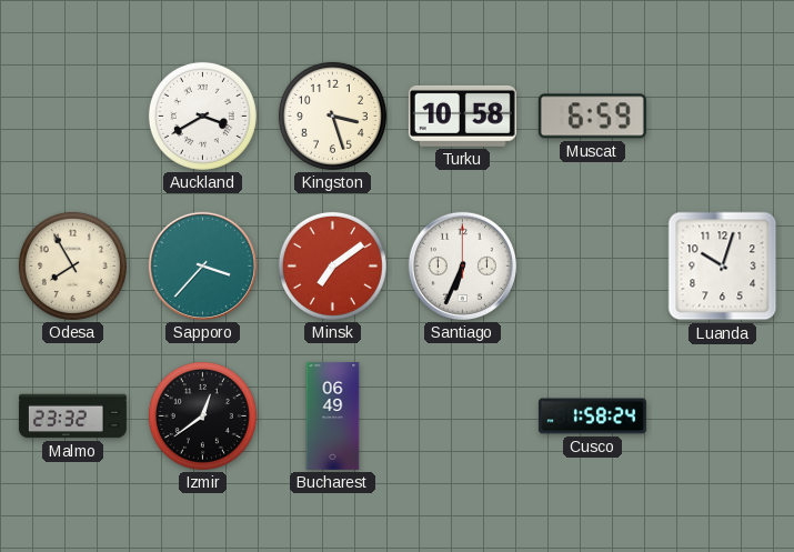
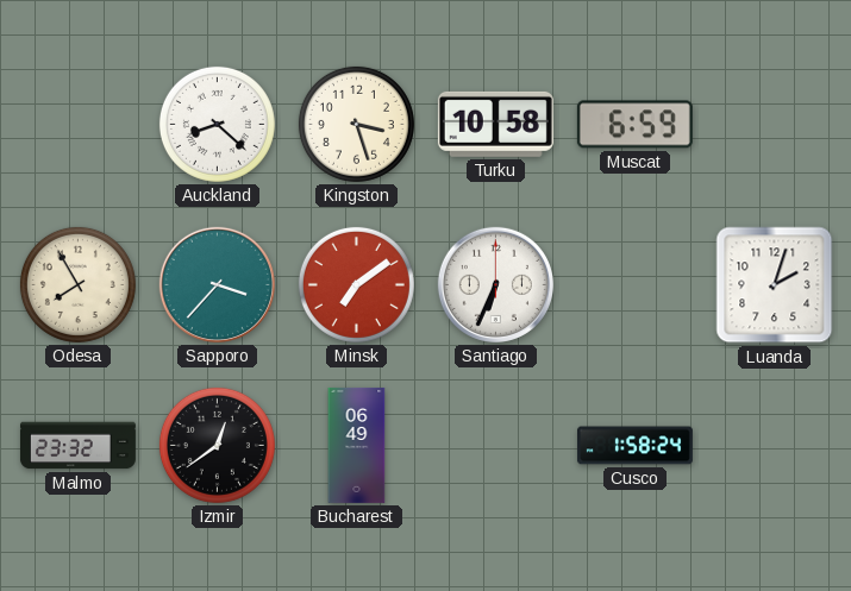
Auckland: 3:40 -> 8:22 (217, 124)
Luanda: 10:03 -> 2:03 (775, 285)
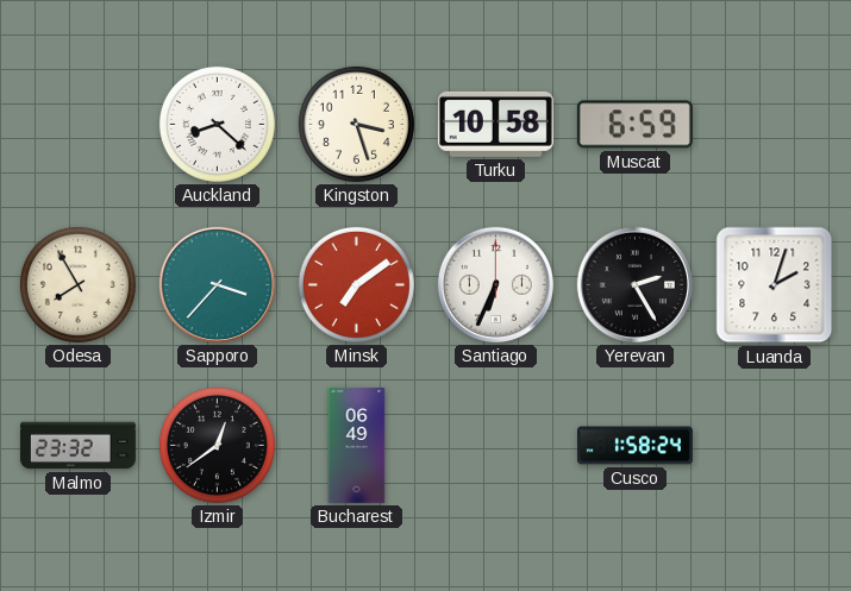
Yerevan: none -> 2:25 (634, 284)
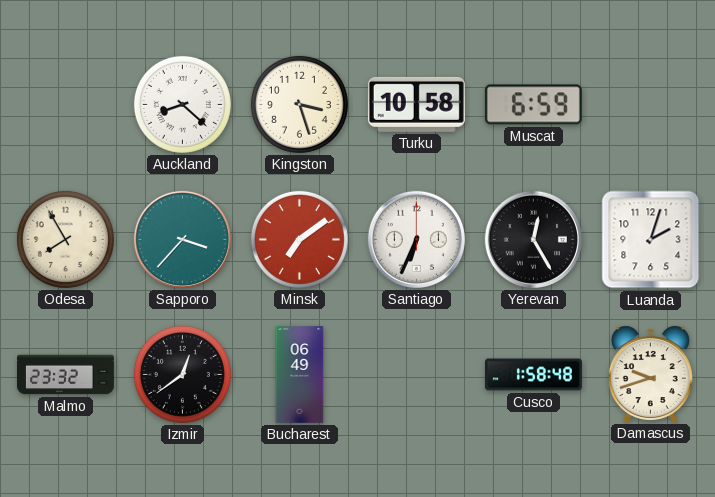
Yerevan: 2:25 -> 12:25 (533, 239)
Cusco: 1:58:24 -> 1:58:48 (533, 375)
Damascus: none -> 9:42 (650, 374)
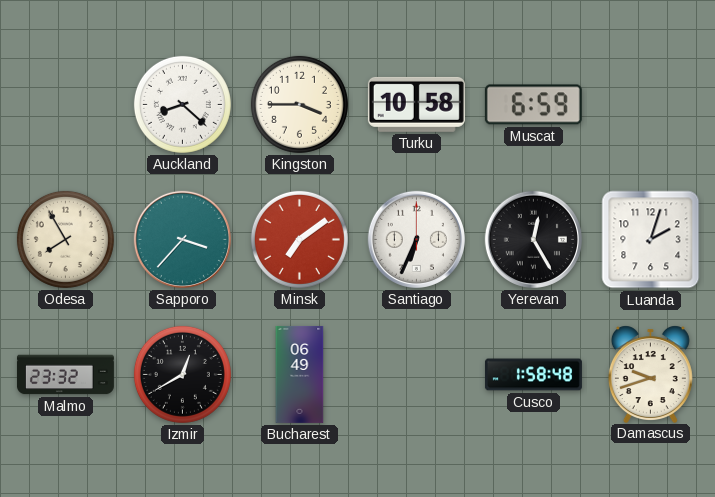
Kingston: 3:27 -> 3:45 (299, 104)
Izmir: 12:39 -> 12:40 (182, 374)
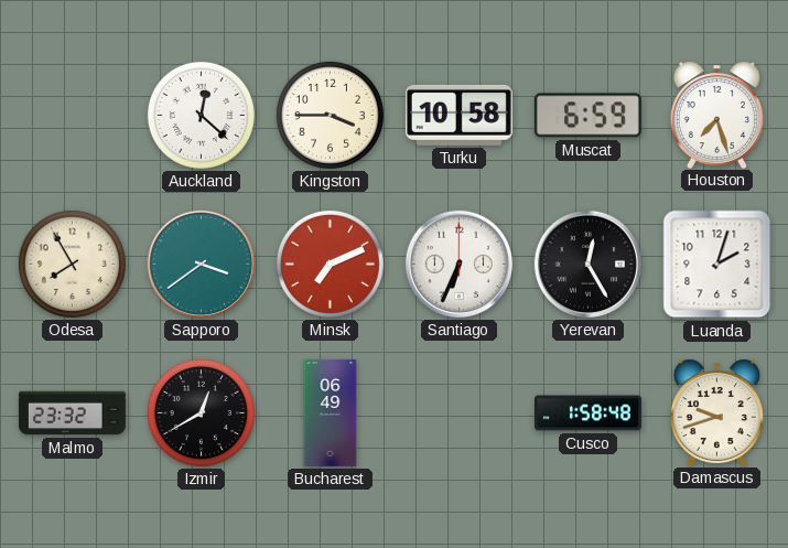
Auckland: 8:22 -> 12:22 (201, 115)
Houston: none -> 7:27 (716, 115)
Sapporo: 3:37 -> 3:39 (201, 264)
Minsk: 7:09 -> 7:11 (330, 264)
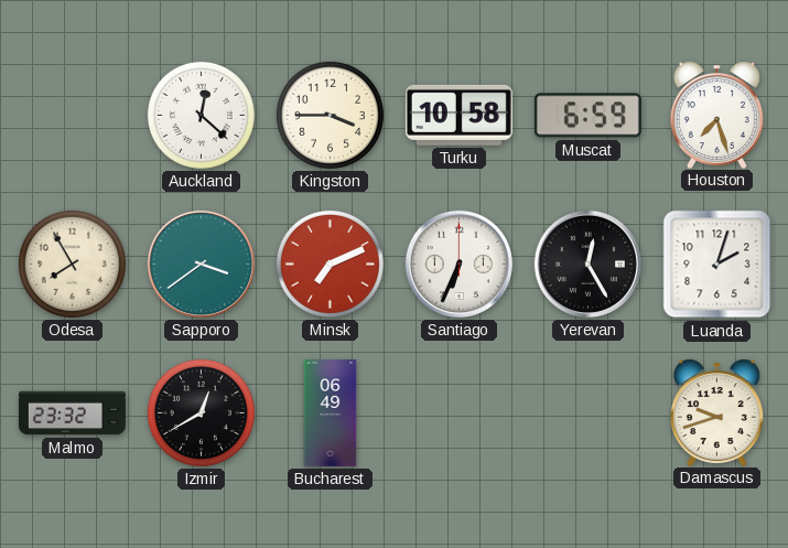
Cusco: 1:58 -> none (587, 413)
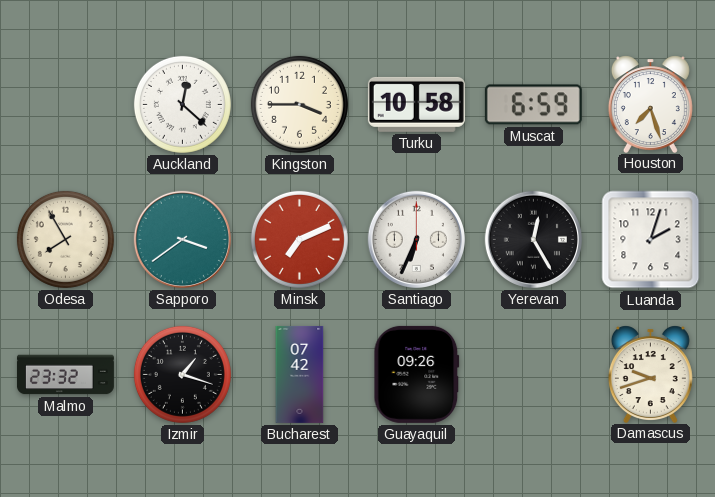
Izmir: 12:40 -> 1:18 (182, 374)
Bucharest: 06:49 -> 07:42 (300, 374)
Guayaquil: none -> 09:26 (417, 374)
